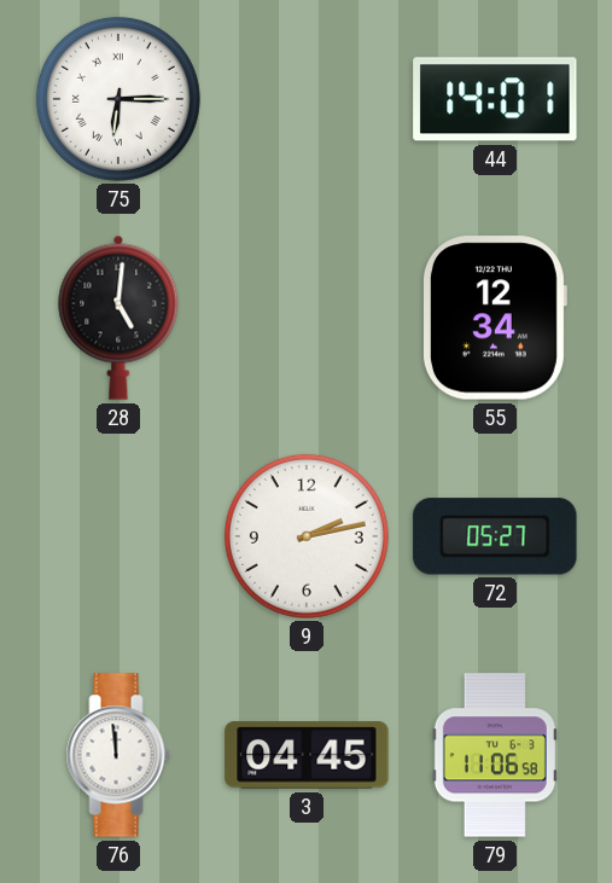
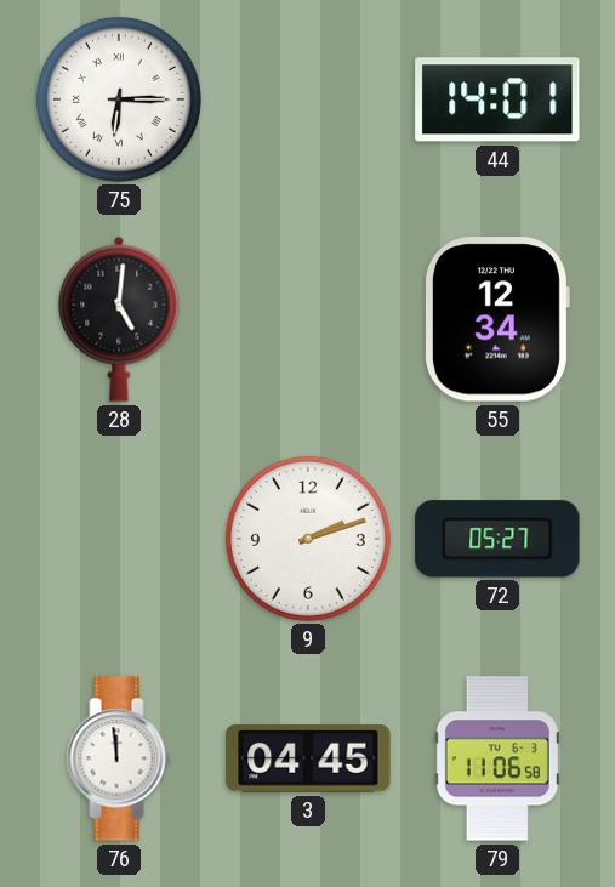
9: 2:13 -> 2:12 (308, 539)
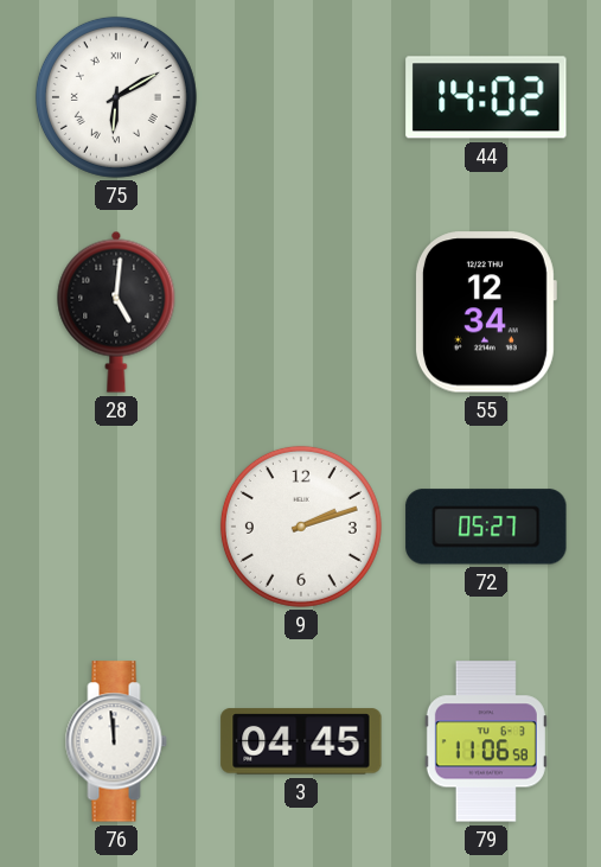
75: 6:15 -> 6:10 (116, 97)
44: 14:01 -> 14:02 (486, 97)
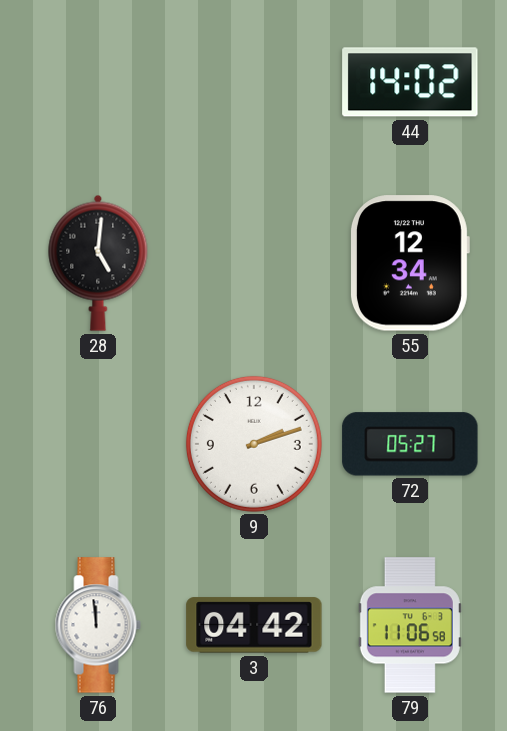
75: 6:10 -> none (116, 97)
3: 04:45 -> 04:42 (254, 625)
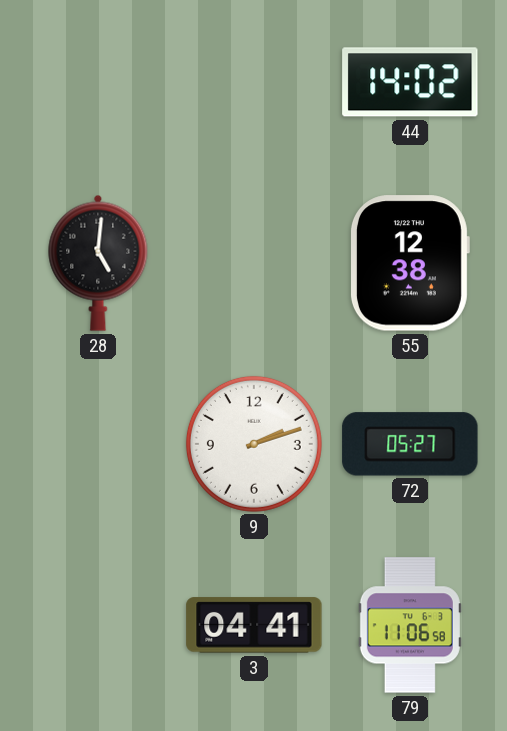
55: 12:34 -> 12:38 (409, 263)
76: 11:59 -> none (98, 625)
3: 04:42 -> 04:41 (254, 625)
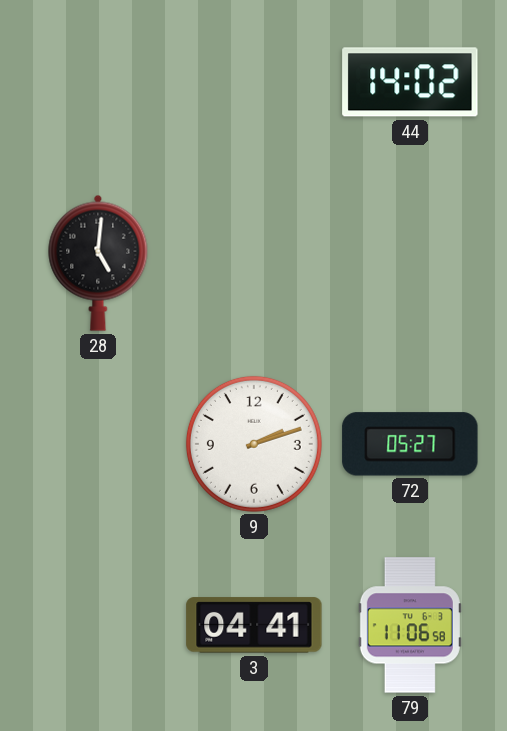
55: 12:38 -> none (409, 263)
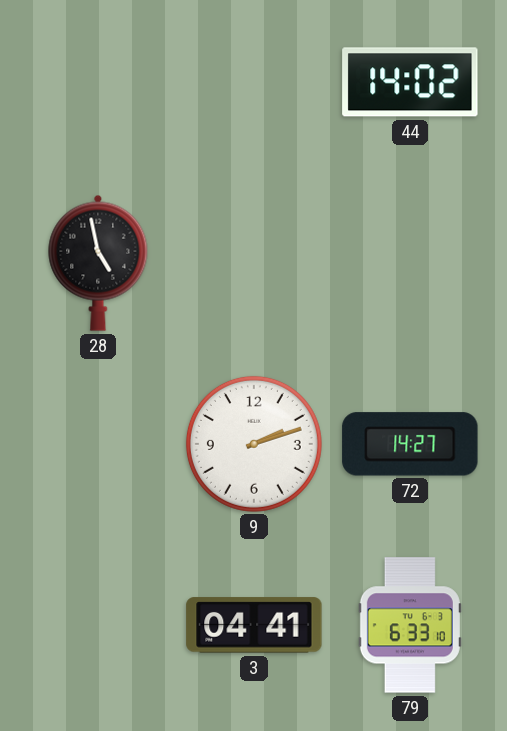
28: 5:01 -> 4:58 (98, 263)
72: 05:27 -> 14:27 (410, 444)
79: 11:06 -> 6:33 (410, 625)
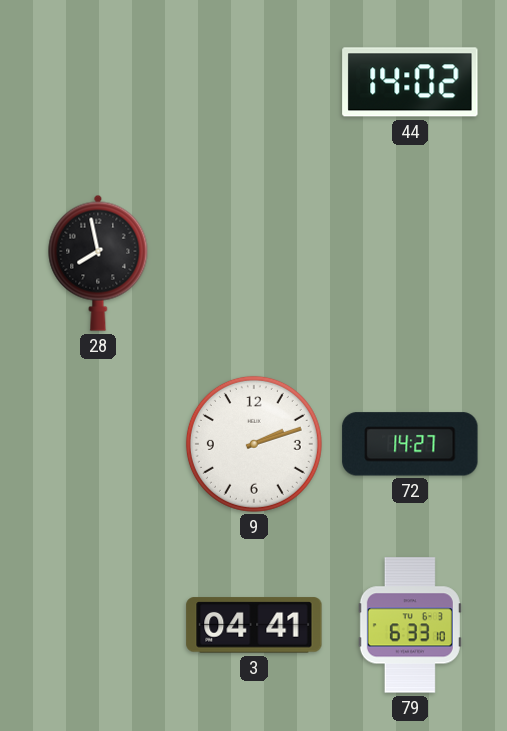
28: 4:58 -> 7:58 (98, 263)
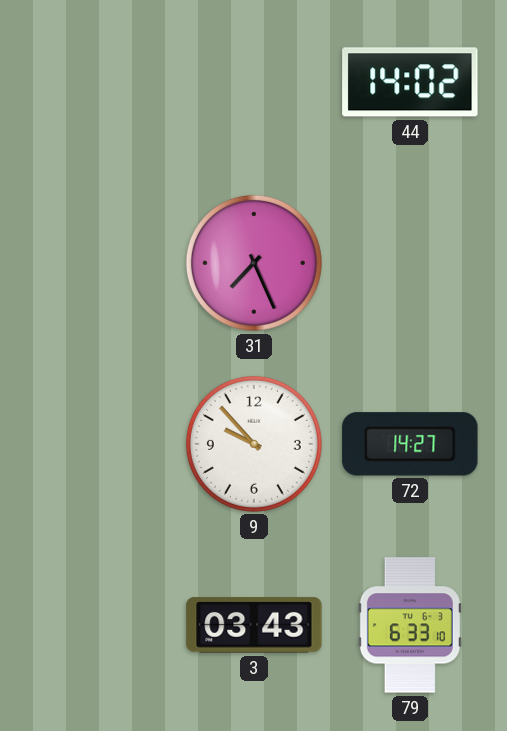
28: 7:58 -> none (98, 263)
31: none -> 7:26 (254, 263)
9: 2:12 -> 9:53 (254, 444)
3: 04:41 -> 03:43 (254, 625)
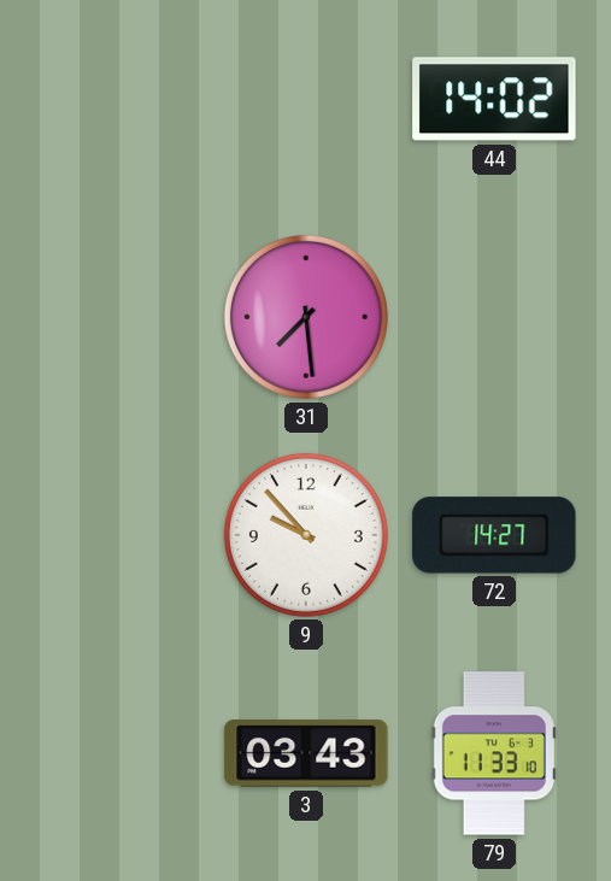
31: 7:26 -> 7:29 (306, 317)
79: 6:33 -> 11:33 (494, 753)
